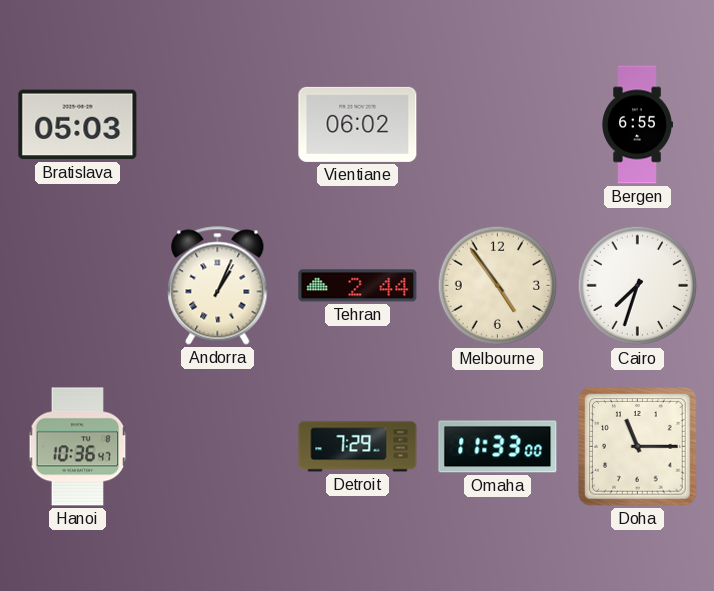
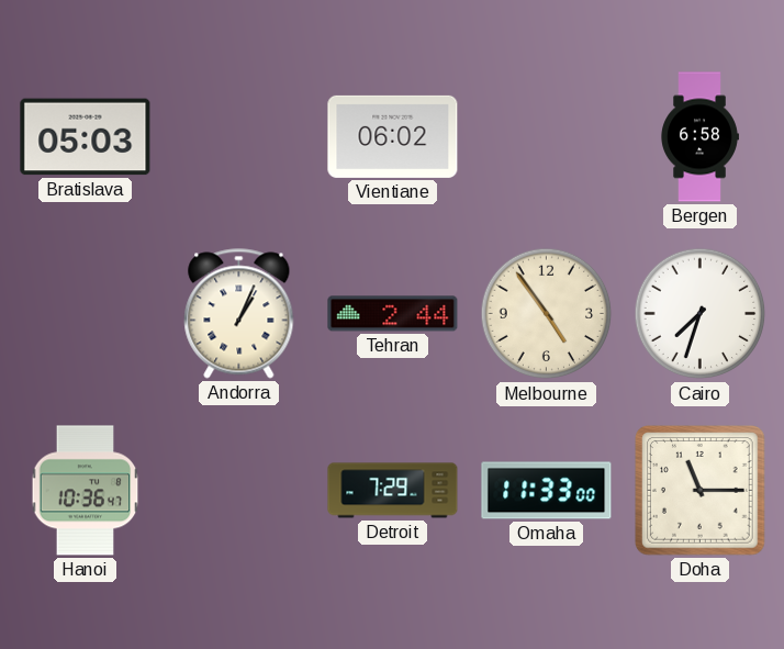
Bergen: 6:55 -> 6:58 (699, 137)
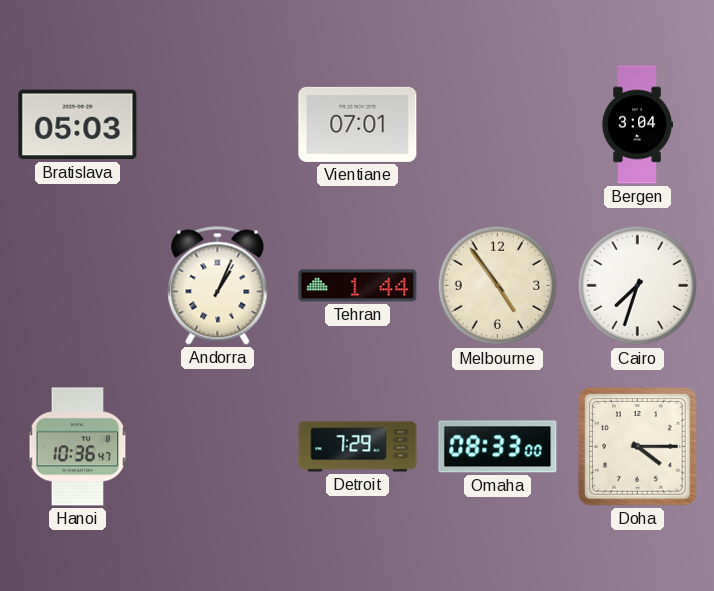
Vientiane: 06:02 -> 07:01 (358, 124)
Bergen: 6:58 -> 3:04 (637, 125)
Tehran: 2:44 -> 1:44 (358, 286)
Omaha: 11:33 -> 08:33 (498, 447)
Doha: 11:15 -> 4:15 (638, 447)
